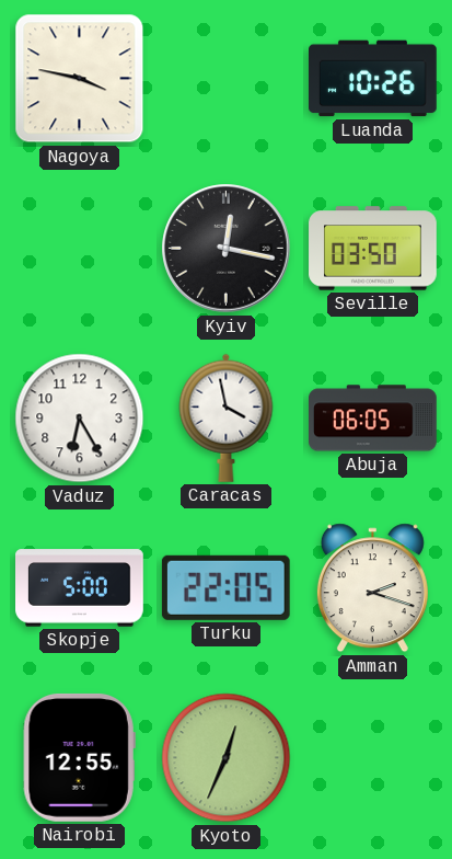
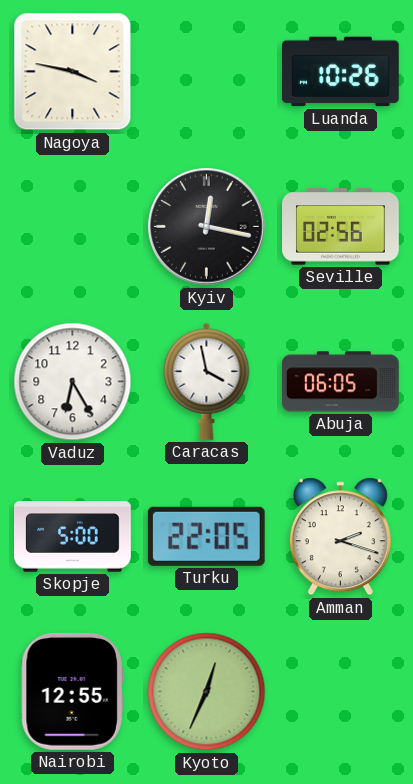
Seville: 03:50 -> 02:56 (341, 227)
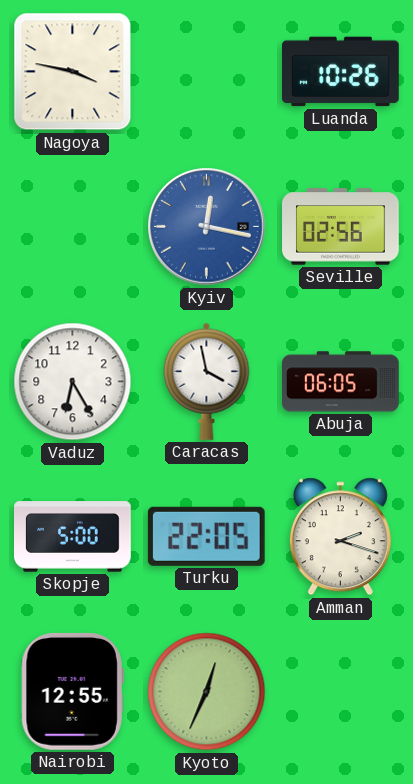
Kyiv dial: black -> blue (207, 227)
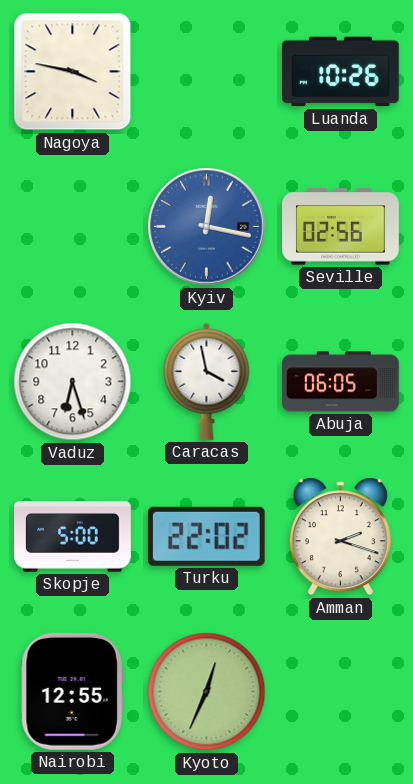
Vaduz: 6:25 -> 6:27 (73, 382)
Turku: 22:05 -> 22:02 (206, 536)
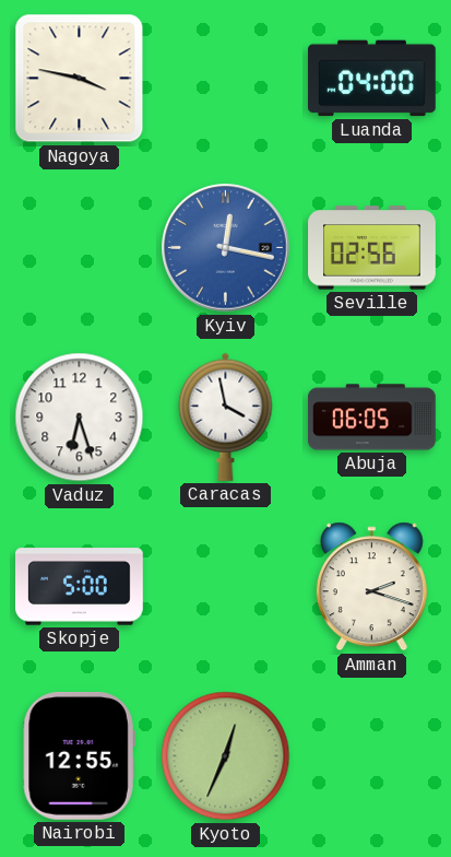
Luanda: 10:26 -> 04:00 (372, 79)
Turku: 22:02 -> none (206, 536)
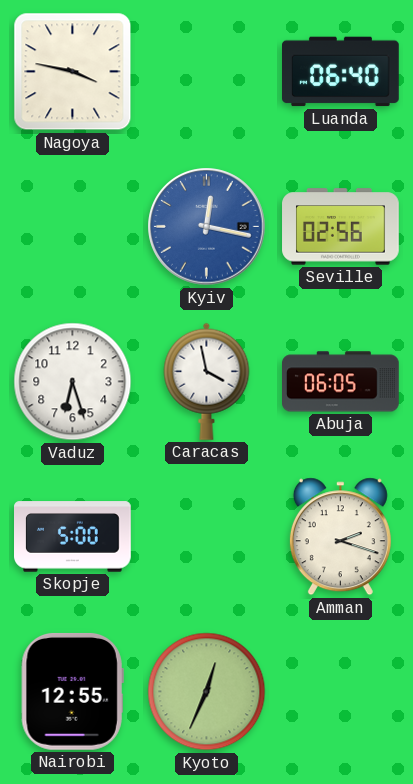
Luanda: 04:00 -> 06:40 (341, 72)
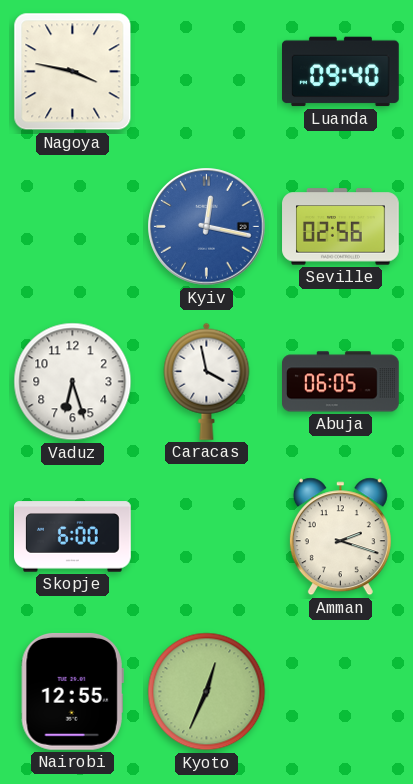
Luanda: 06:40 -> 09:40 (341, 72)
Skopje: 5:00 -> 6:00 (73, 537)
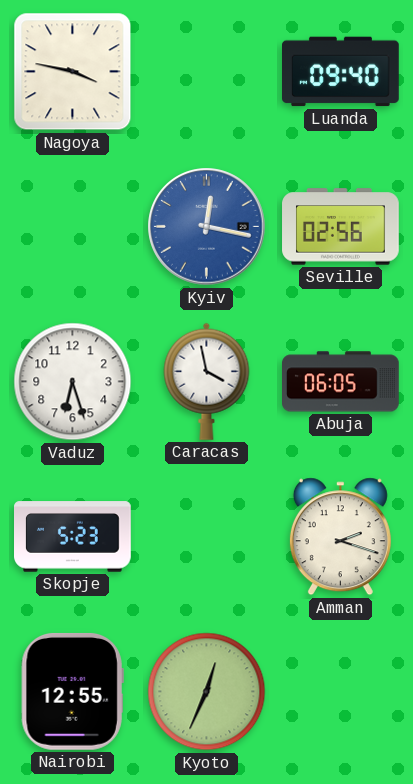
Skopje: 6:00 -> 5:23 (73, 537)
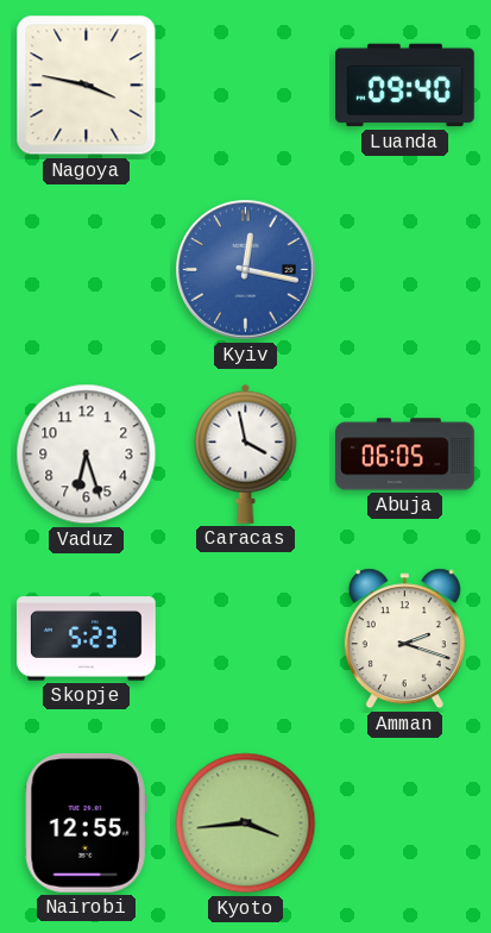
Seville: 02:56 -> none (341, 227)
Kyoto: 12:34 -> 3:44 (246, 824)
